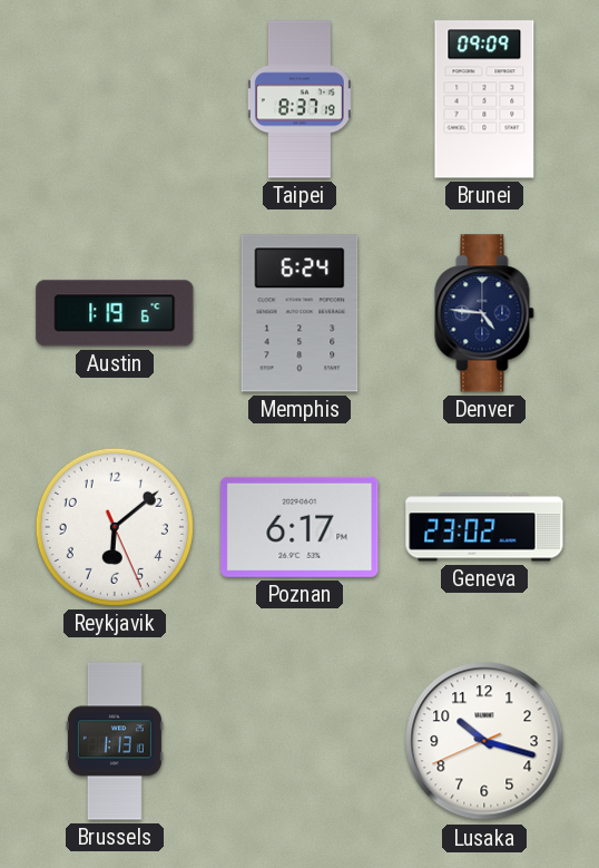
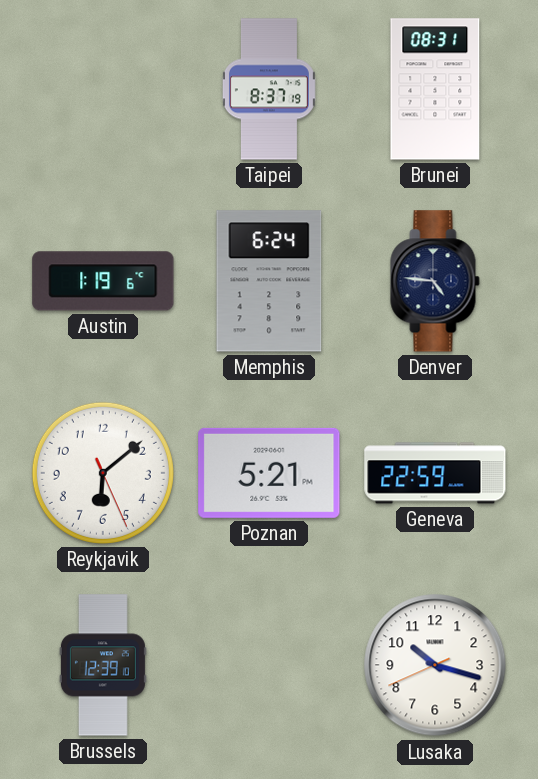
Brunei: 09:09 -> 08:31 (435, 89)
Poznan: 6:17 -> 5:21 (269, 473)
Geneva: 23:02 -> 22:59 (435, 473)
Brussels: 1:13 -> 12:39 (103, 665)
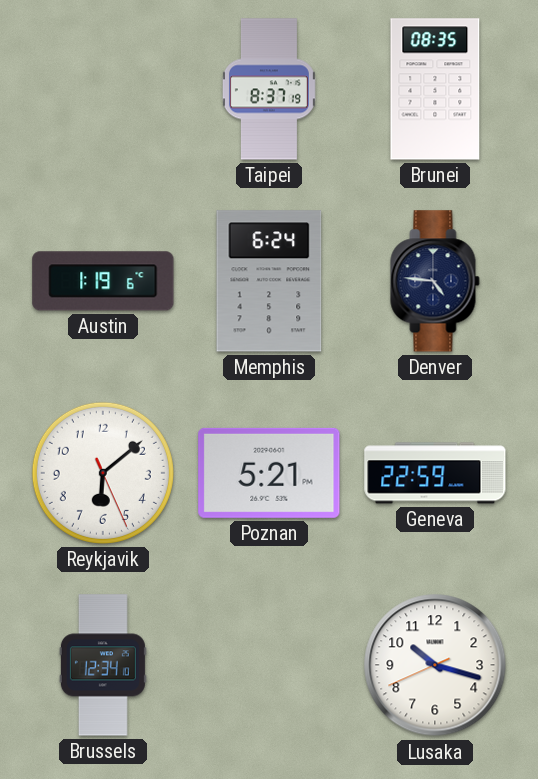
Brunei: 08:31 -> 08:35 (435, 89)
Brussels: 12:39 -> 12:34 (103, 665)
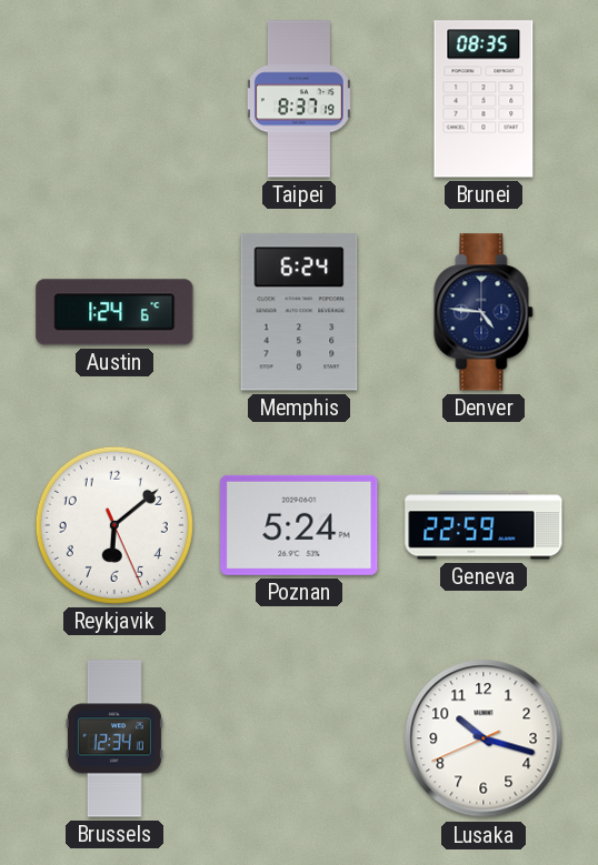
Austin: 1:19 -> 1:24 (114, 312)
Poznan: 5:21 -> 5:24 (299, 525)
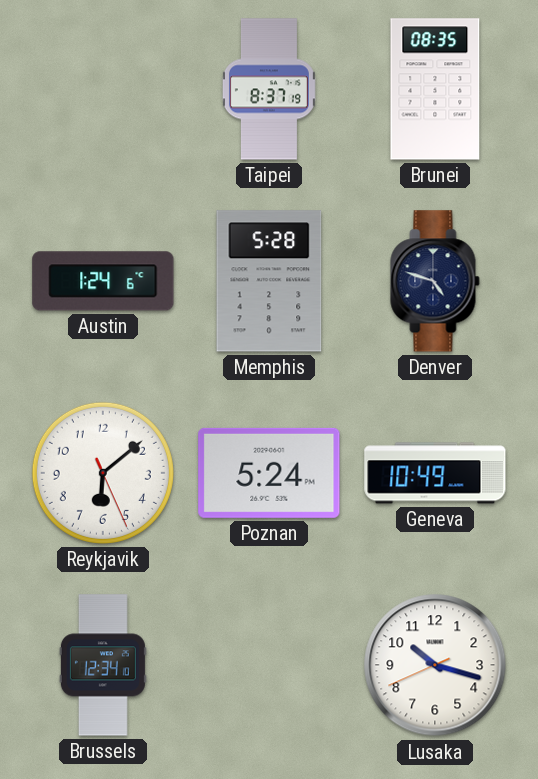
Memphis: 6:24 -> 5:28 (269, 281)
Denver: 4:46 -> 4:48 (435, 281)
Geneva: 22:59 -> 10:49 (435, 473)
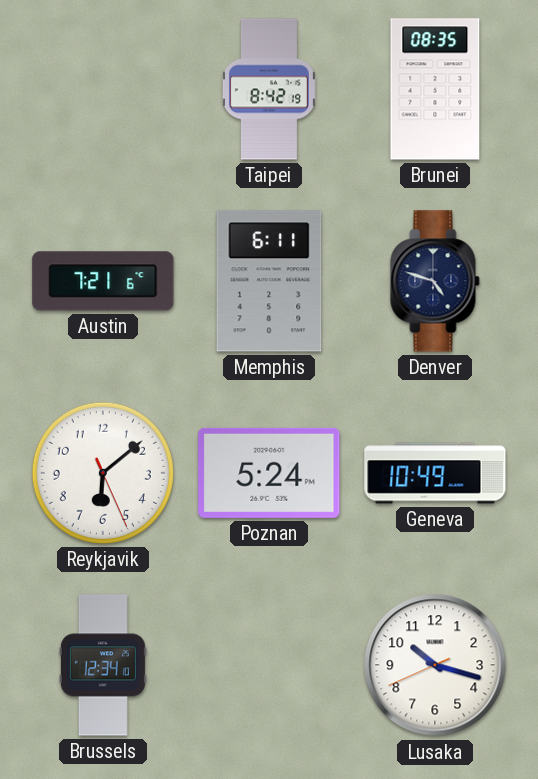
Taipei: 8:37 -> 8:42 (269, 89)
Austin: 1:24 -> 7:21 (103, 281)
Memphis: 5:28 -> 6:11 (269, 281)
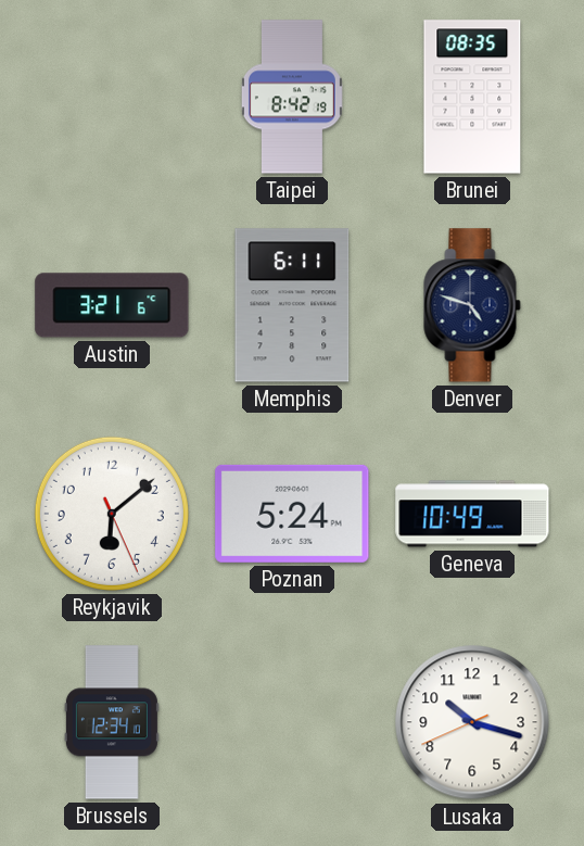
Austin: 7:21 -> 3:21 (112, 305)
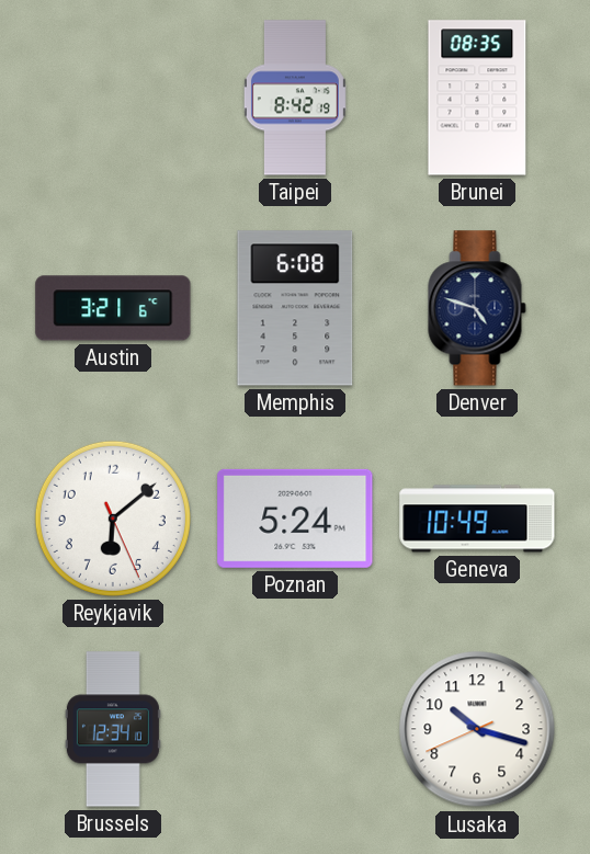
Memphis: 6:11 -> 6:08 (295, 308)
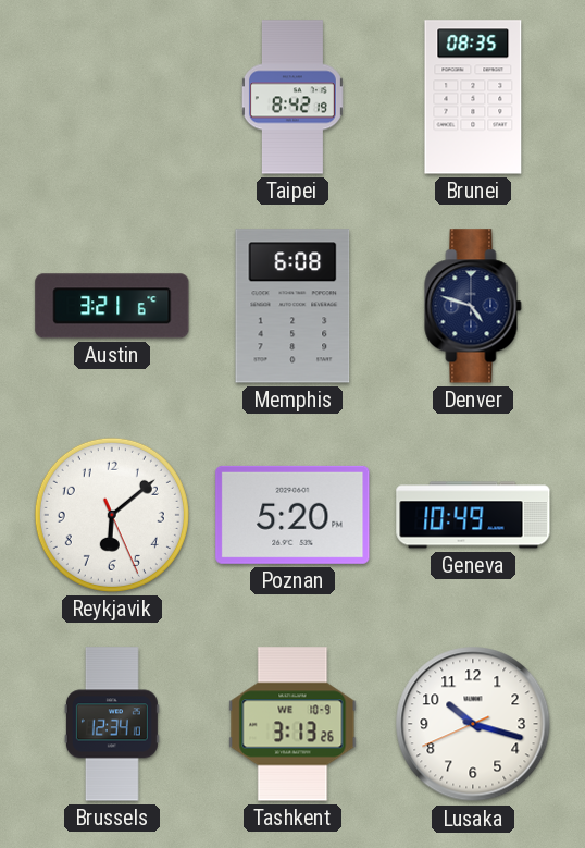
Poznan: 5:24 -> 5:20 (292, 515)
Tashkent: none -> 3:13 (292, 724)
